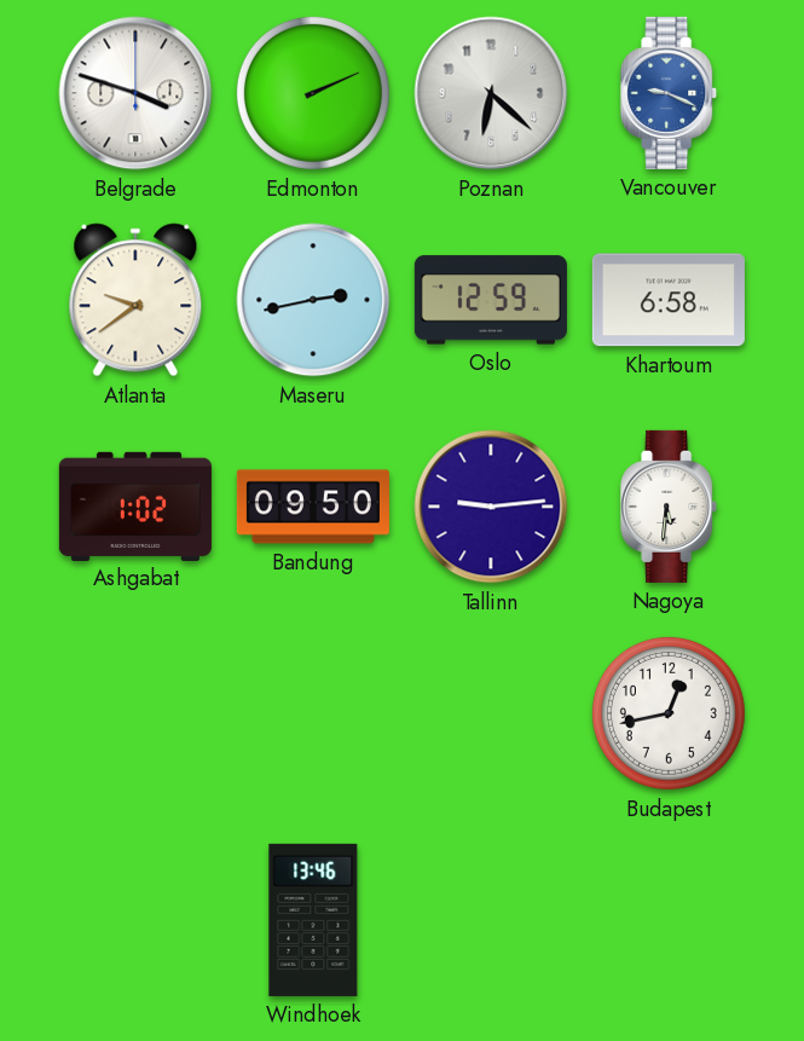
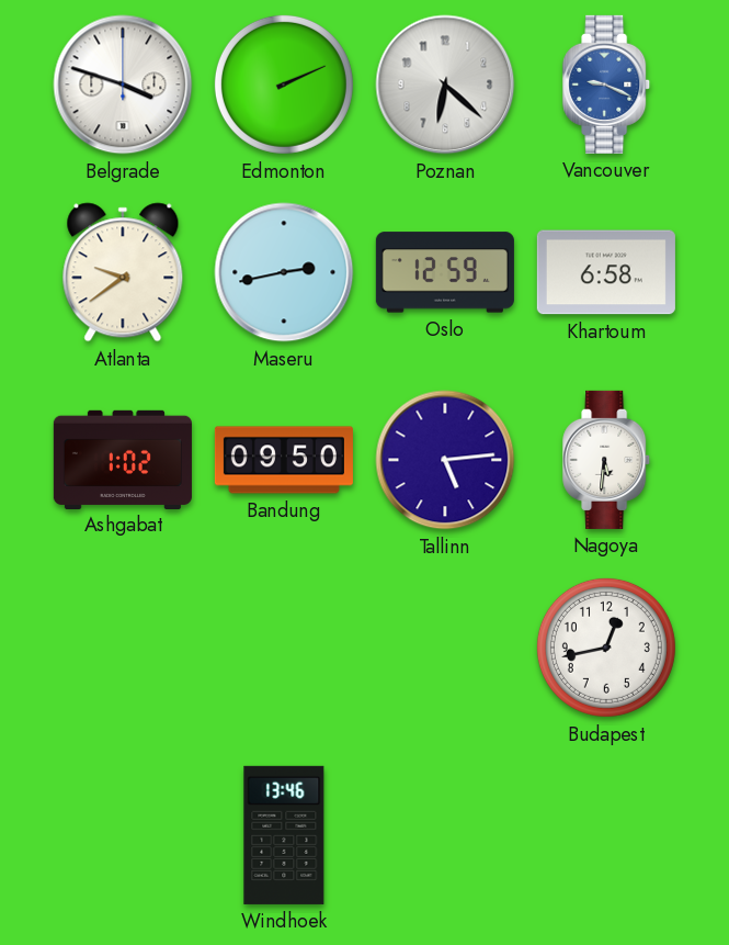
Tallinn: 9:14 -> 5:14 (445, 460)
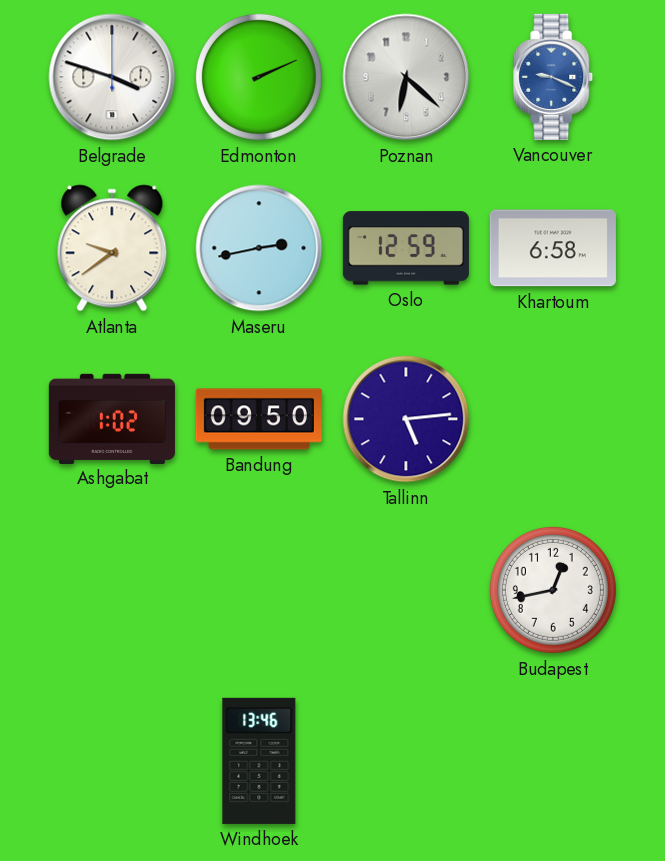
Nagoya: 5:31 -> none (607, 460)
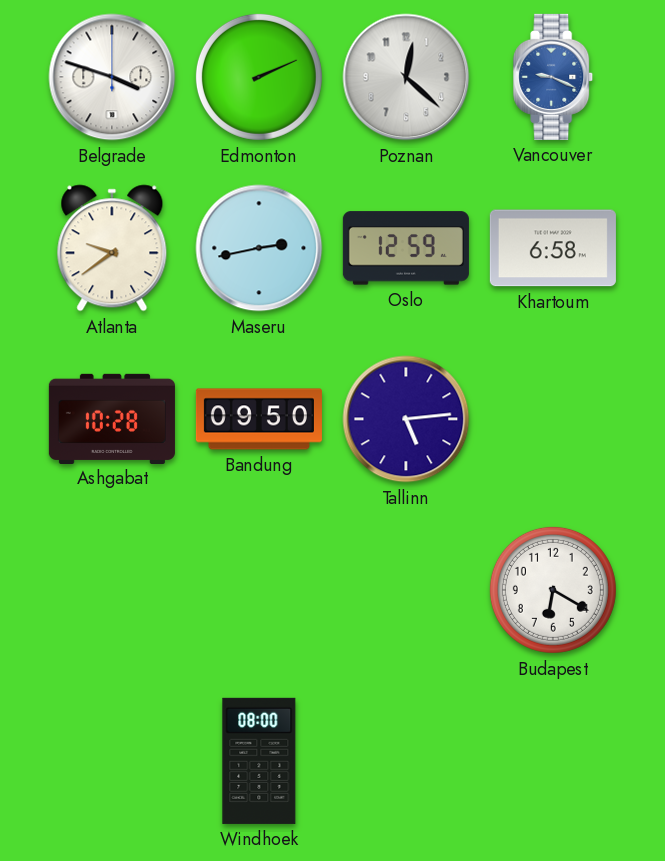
Poznan: 6:22 -> 12:22 (406, 77)
Ashgabat: 1:02 -> 10:28 (112, 418)
Budapest: 12:43 -> 6:20 (553, 590)
Windhoek: 13:46 -> 08:00 (259, 761)
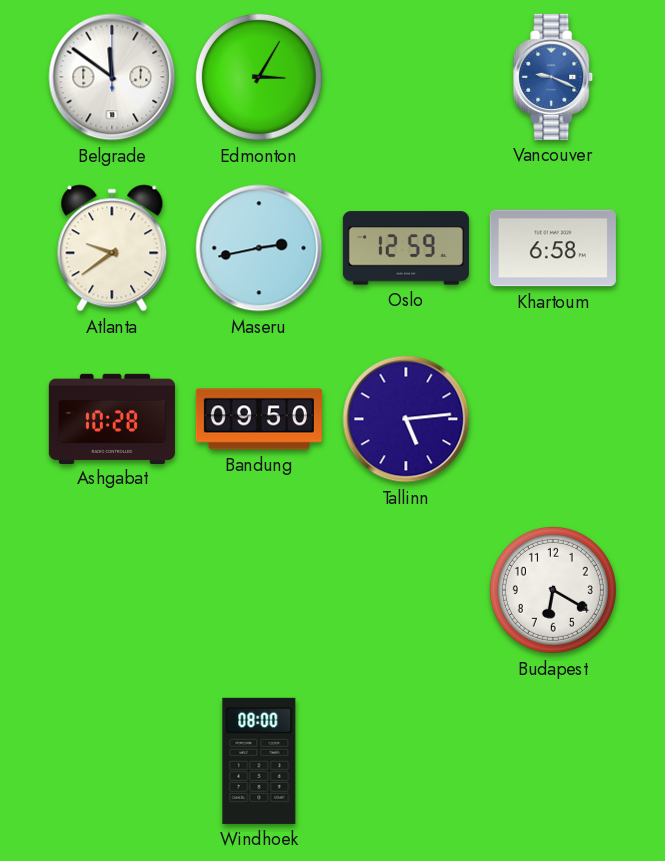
Belgrade: 3:48 -> 11:51 (112, 77)
Edmonton: 2:11 -> 3:05 (259, 77)
Poznan: 12:22 -> none (406, 77)
